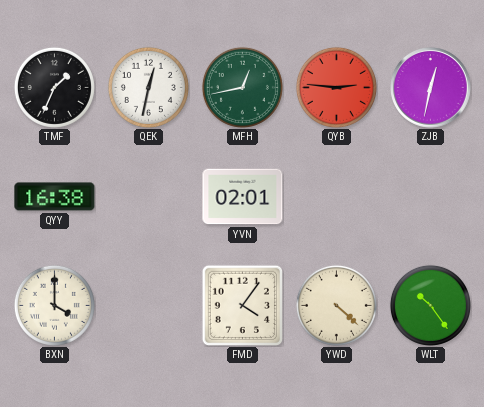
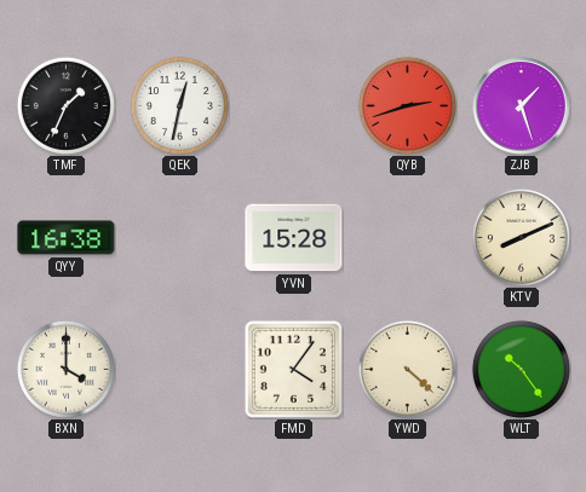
MFH: 12:43 -> none (242, 87)
QYB: 2:46 -> 2:42 (407, 105)
ZJB: 12:32 -> 1:27 (522, 106)
YVN: 02:01 -> 15:28 (294, 238)
KTV: none -> 8:11 (521, 237)
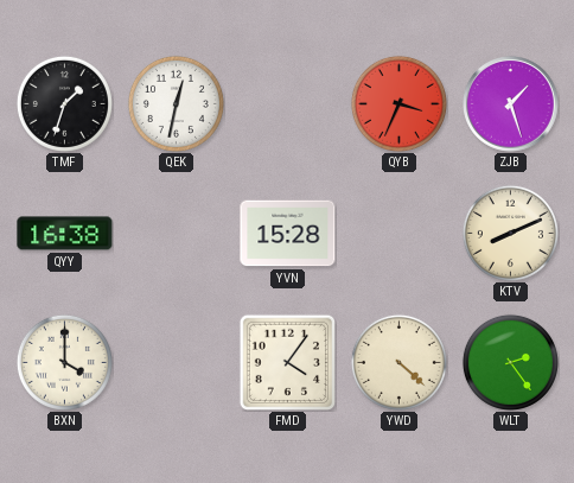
TMF: 1:34 -> 1:33 (64, 103)
QYB: 2:42 -> 3:34 (398, 103)
WLT: 10:24 -> 2:24 (510, 362)
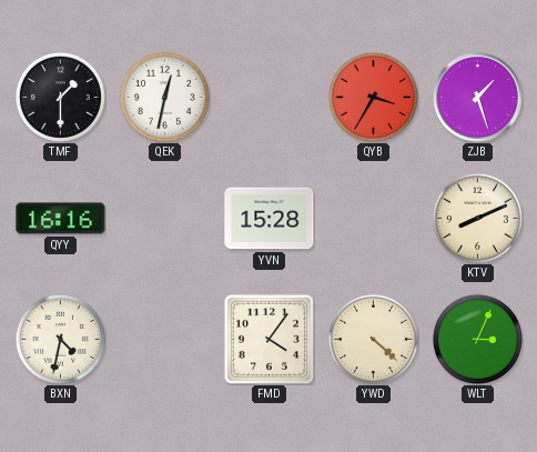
TMF: 1:33 -> 1:30 (60, 97)
QYB: 3:34 -> 3:35 (373, 97)
QYY: 16:38 -> 16:16 (61, 219)
BXN: 4:00 -> 4:32 (60, 339)
WLT: 2:24 -> 3:04 (477, 339)
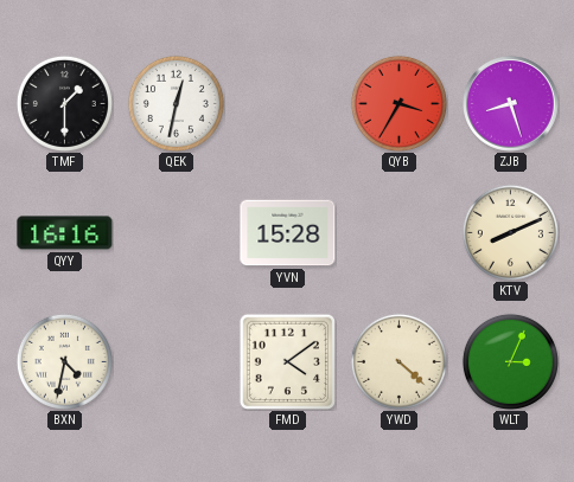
ZJB: 1:27 -> 8:27 (511, 104)
FMD: 4:06 -> 4:09 (287, 361)
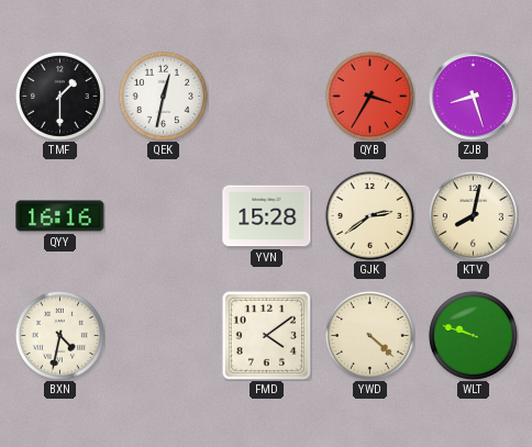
GJK: none -> 2:39 (369, 215)
KTV: 8:11 -> 8:02 (473, 215)
WLT: 3:04 -> 9:48 (473, 335)
